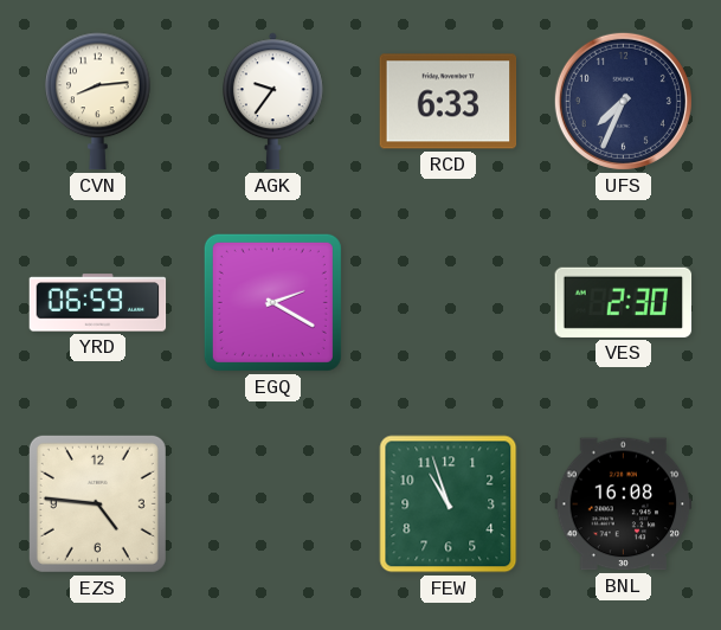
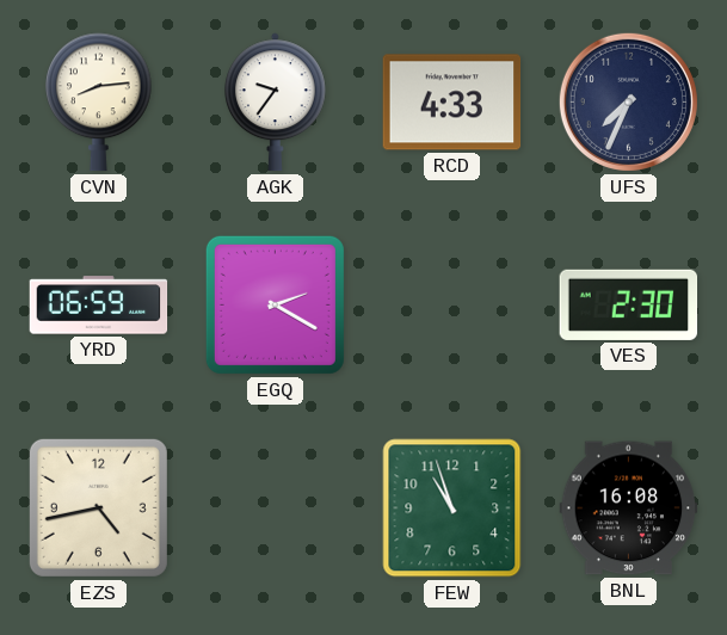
RCD: 6:33 -> 4:33 (452, 103)
EZS: 4:46 -> 4:43 (98, 507)
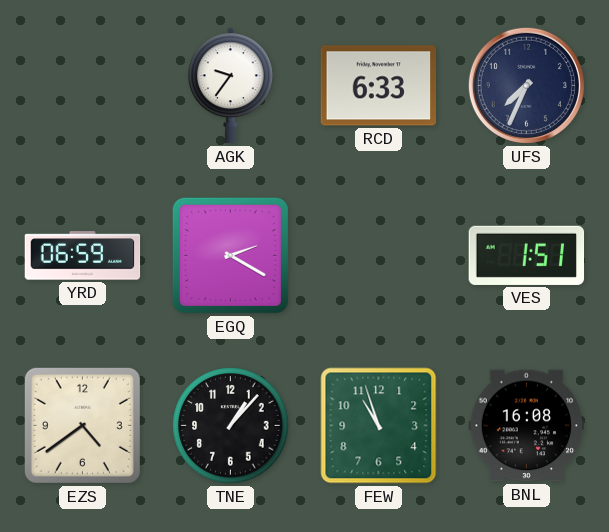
CVN: 8:14 -> none (99, 103)
RCD: 4:33 -> 6:33 (379, 86)
VES: 2:30 -> 1:51 (527, 255)
EZS: 4:43 -> 4:39 (82, 425)
TNE: none -> 1:07 (231, 426)
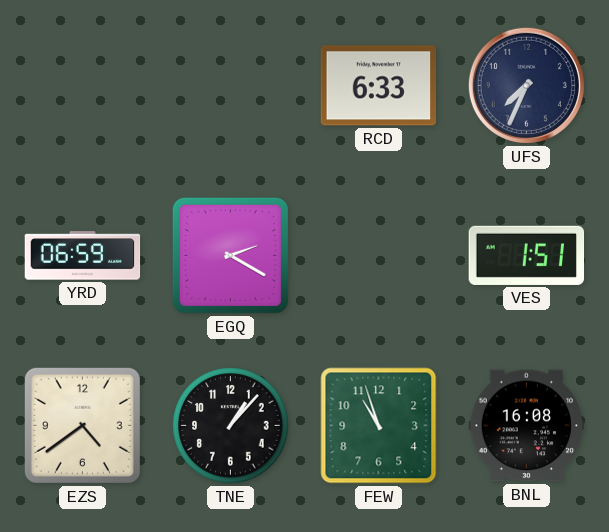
AGK: 9:36 -> none (231, 86)
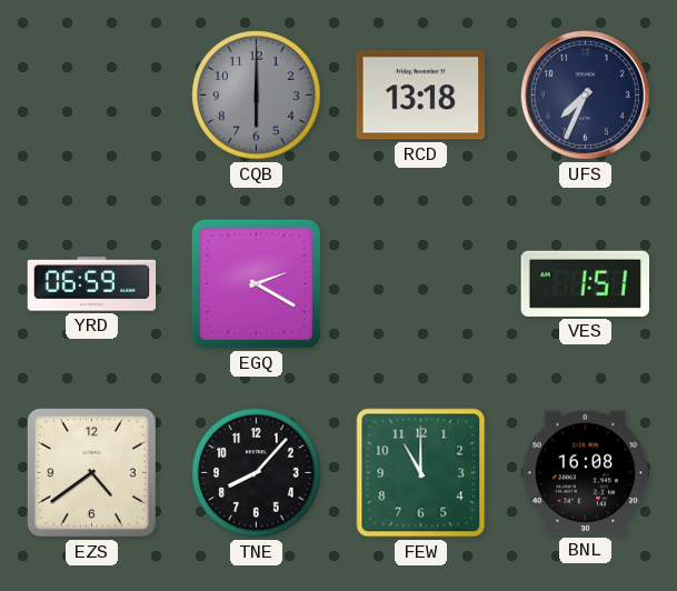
CQB: none -> 6:00 (257, 96)
RCD: 6:33 -> 13:18 (421, 96)
TNE: 1:07 -> 8:07 (257, 473)
FEW: 10:57 -> 11:00 (421, 473)
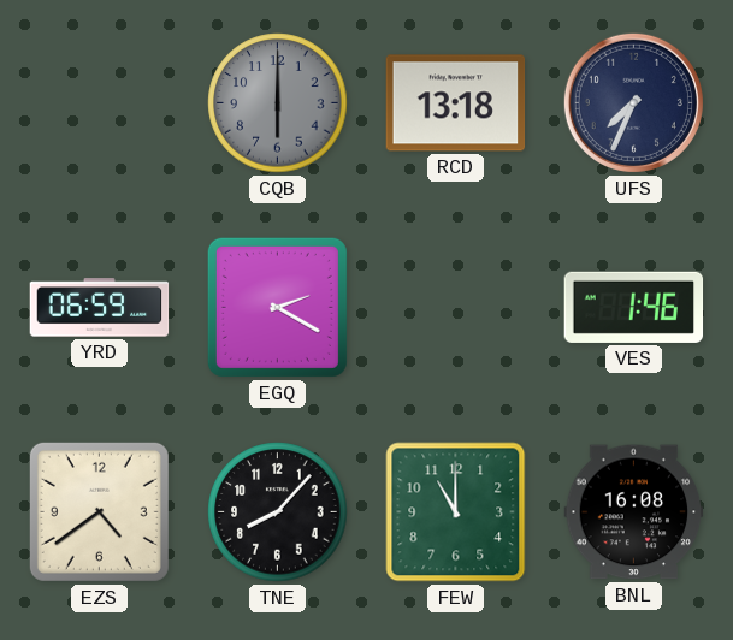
VES: 1:51 -> 1:46 (634, 307)
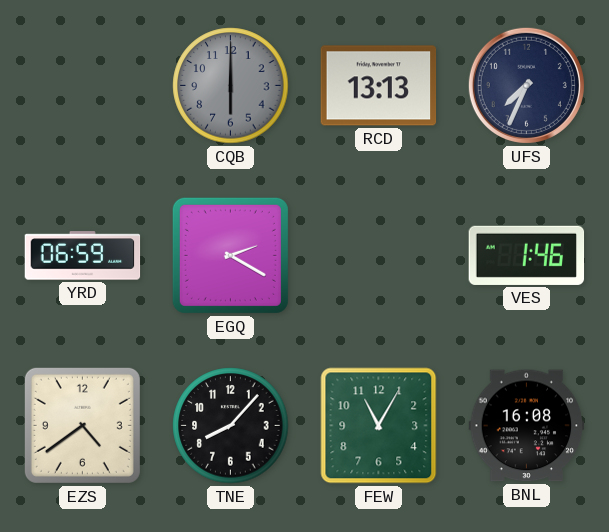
RCD: 13:18 -> 13:13 (379, 86)
FEW: 11:00 -> 11:05 (379, 426)
